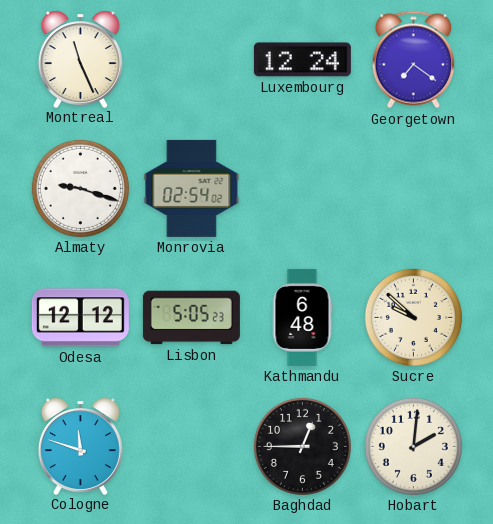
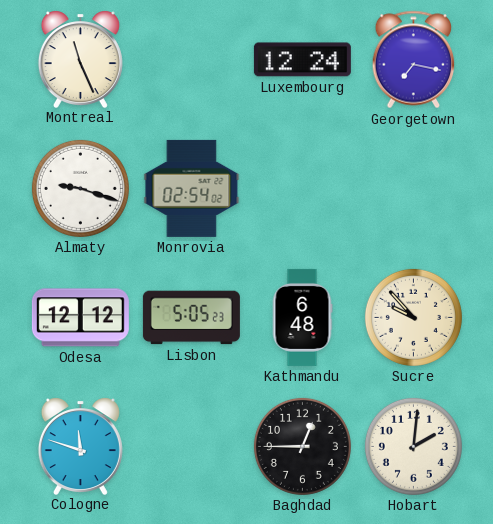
Georgetown: 7:21 -> 7:17 (414, 60)
Sucre: 9:52 -> 9:53 (413, 317)
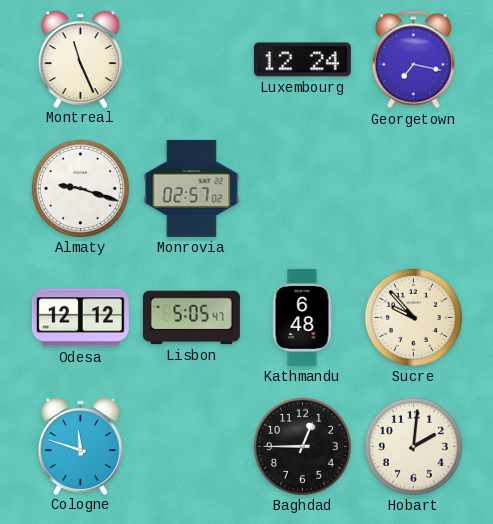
Monrovia: 02:54 -> 02:57 (192, 188)
Lisbon: 5:05:23 -> 5:05:47 (191, 318)
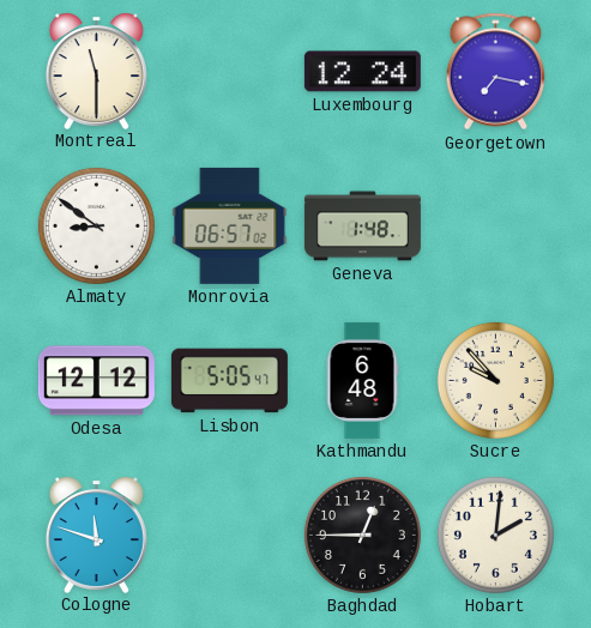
Montreal: 11:26 -> 11:30 (96, 71)
Almaty: 9:18 -> 8:51 (96, 225)
Monrovia: 02:57 -> 06:57 (230, 225)
Geneva: none -> 1:48 (362, 227)
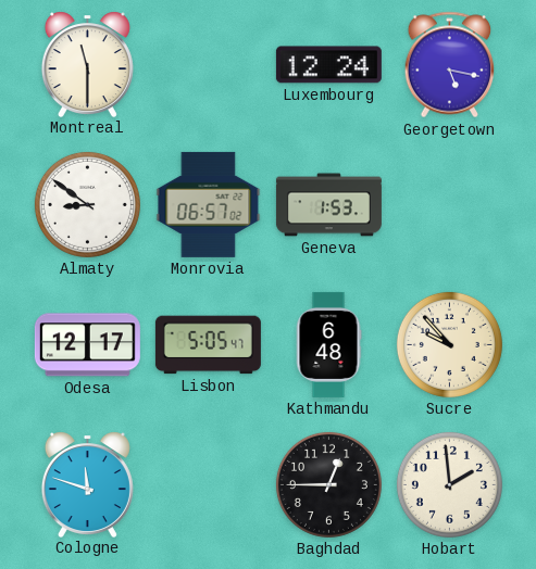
Georgetown: 7:17 -> 5:17 (450, 65)
Geneva: 1:48 -> 1:53 (328, 205)
Odesa: 12:12 -> 12:17 (87, 345)
Hobart: 2:01 -> 1:59 (449, 484)
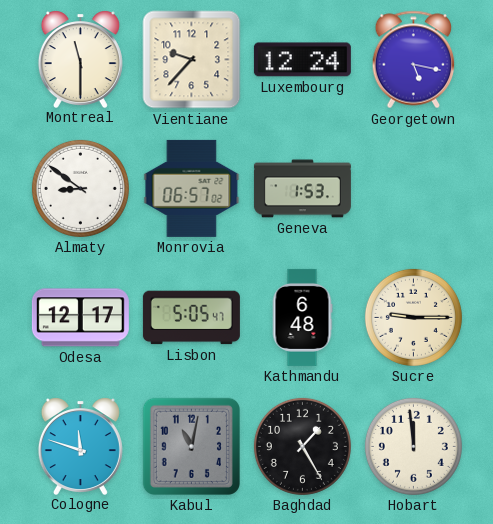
Vientiane: none -> 9:37 (192, 60)
Sucre: 9:53 -> 9:15 (413, 317)
Kabul: none -> 11:02 (191, 446)
Baghdad: 12:45 -> 1:25 (302, 446)
Hobart: 1:59 -> 11:59 (413, 446)
